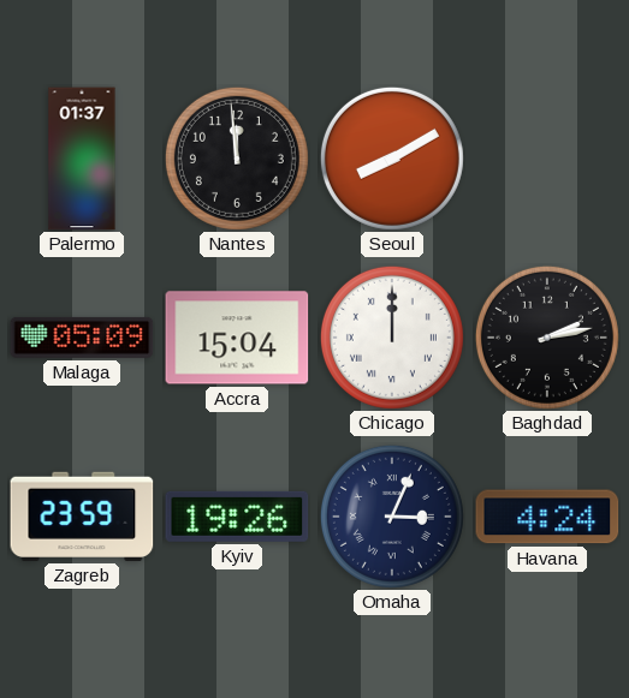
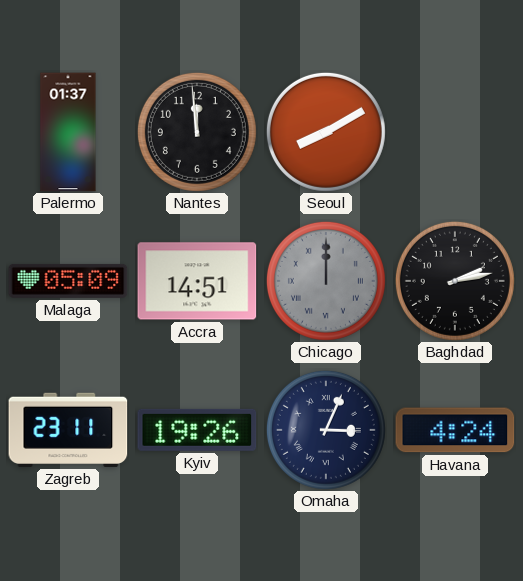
Accra: 15:04 -> 14:51 (197, 281)
Chicago dial: white -> grey (326, 281)
Zagreb: 23:59 -> 23:11 (68, 430)
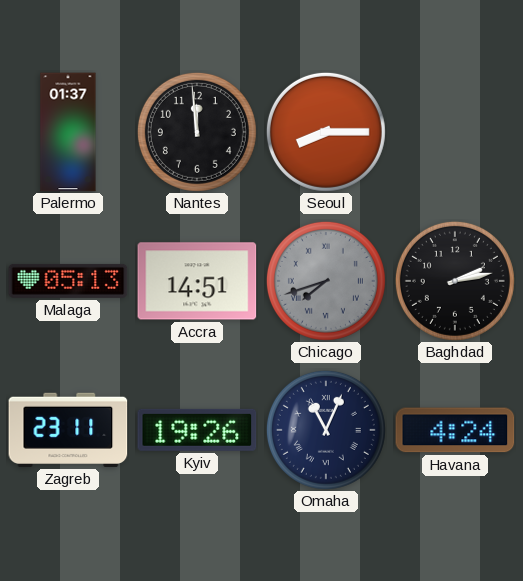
Seoul: 8:10 -> 8:15 (326, 132)
Malaga: 05:09 -> 05:13 (68, 281)
Chicago: 12:00 -> 7:42 (326, 281)
Omaha: 3:04 -> 11:04 (326, 430)
